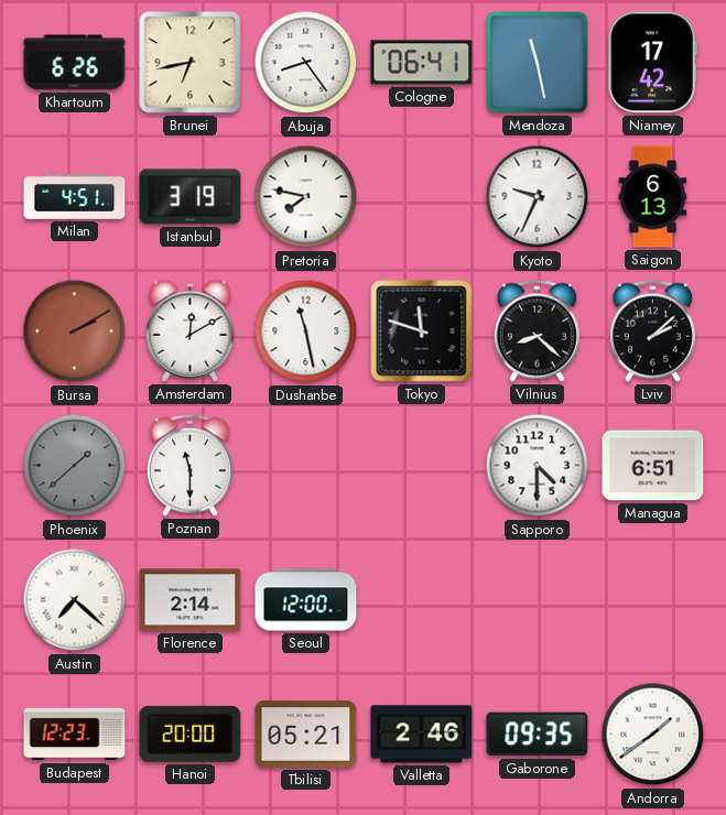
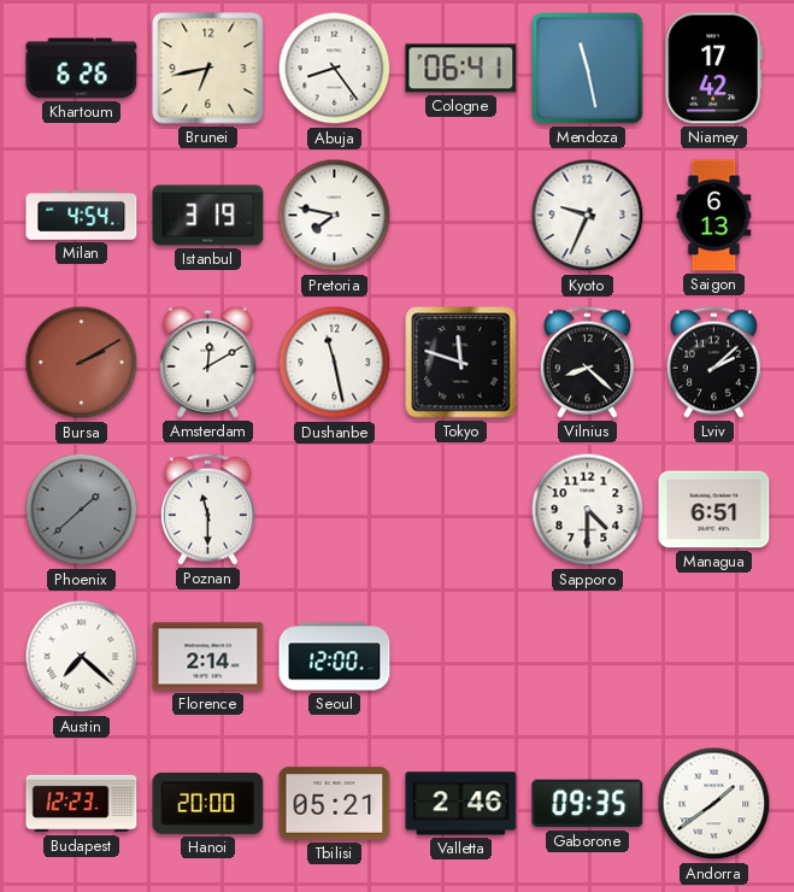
Milan: 4:51 -> 4:54 (82, 216)
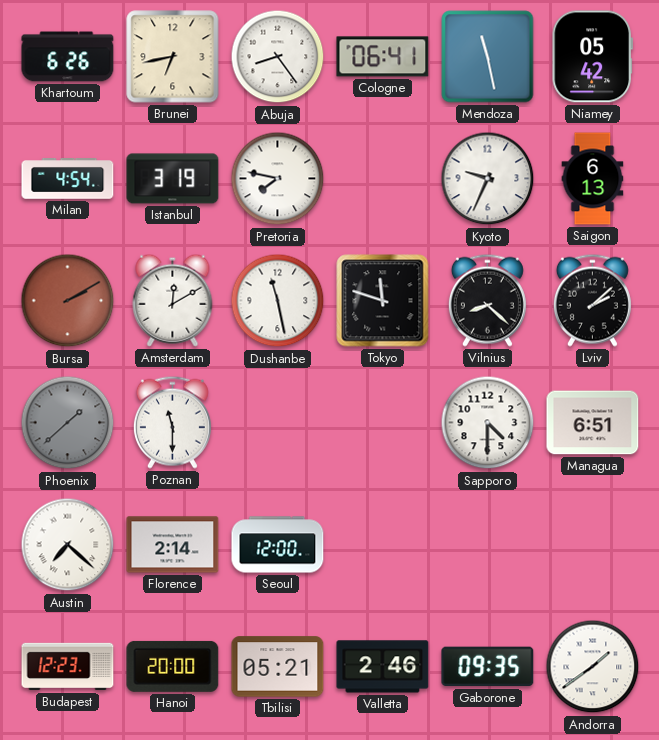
Niamey: 17:42 -> 05:42 (592, 57)
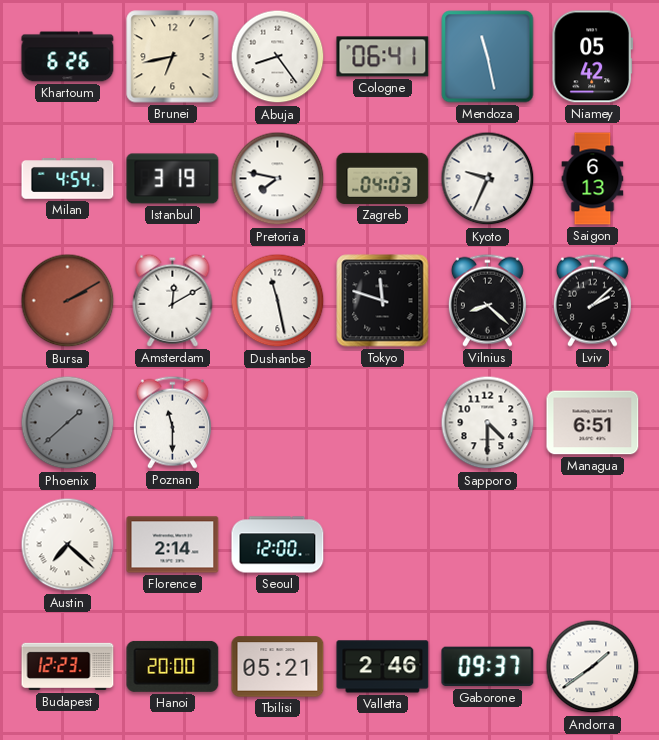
Zagreb: none -> 04:03 (383, 178)
Gaborone: 09:35 -> 09:37 (488, 667)
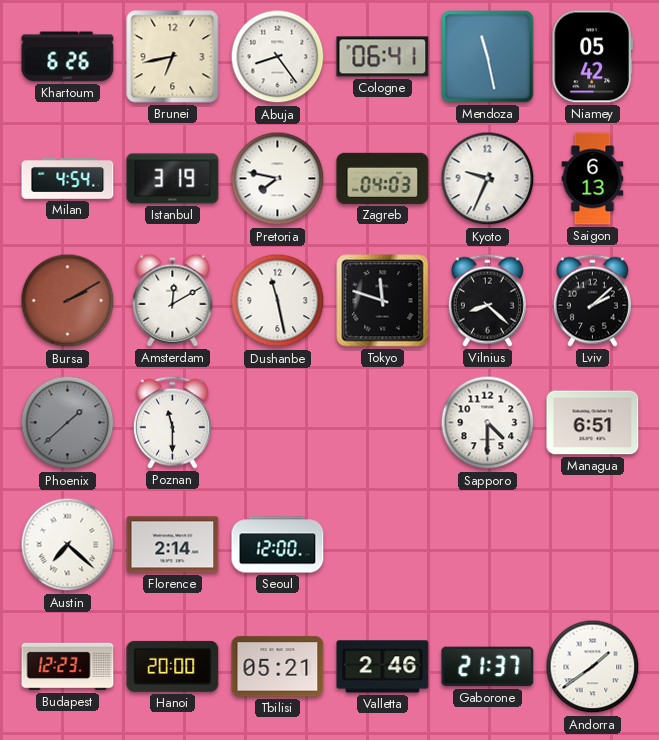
Gaborone: 09:37 -> 21:37 (488, 667)
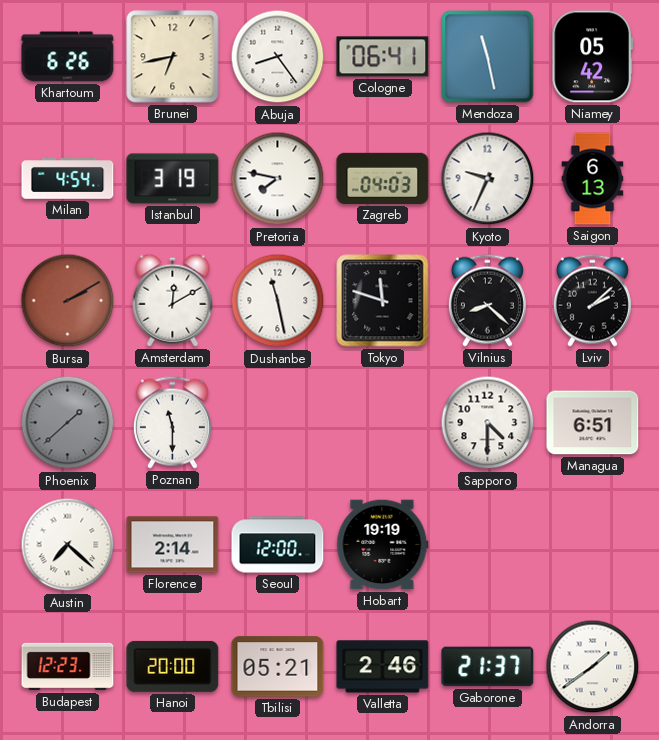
Hobart: none -> 19:19 (383, 545)
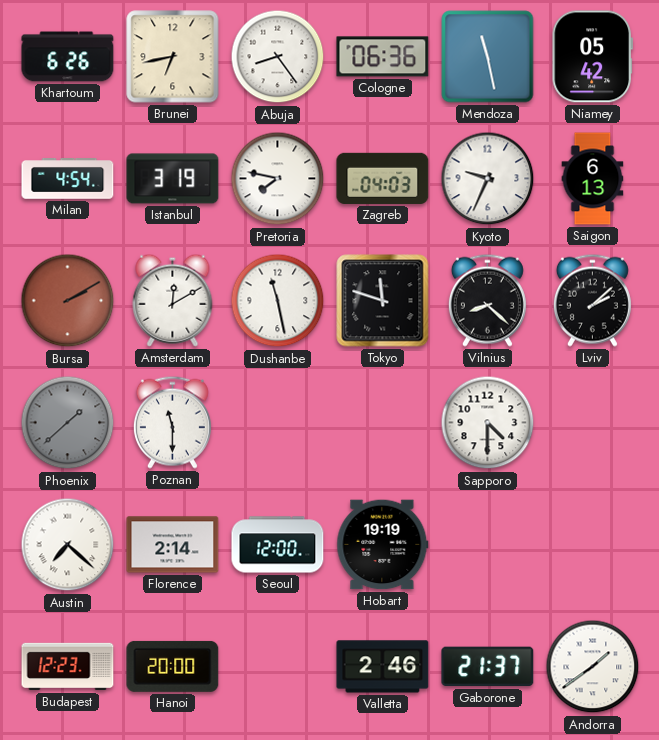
Cologne: 06:41 -> 06:36 (383, 57)
Managua: 6:51 -> none (593, 423)
Tbilisi: 05:21 -> none (278, 667)
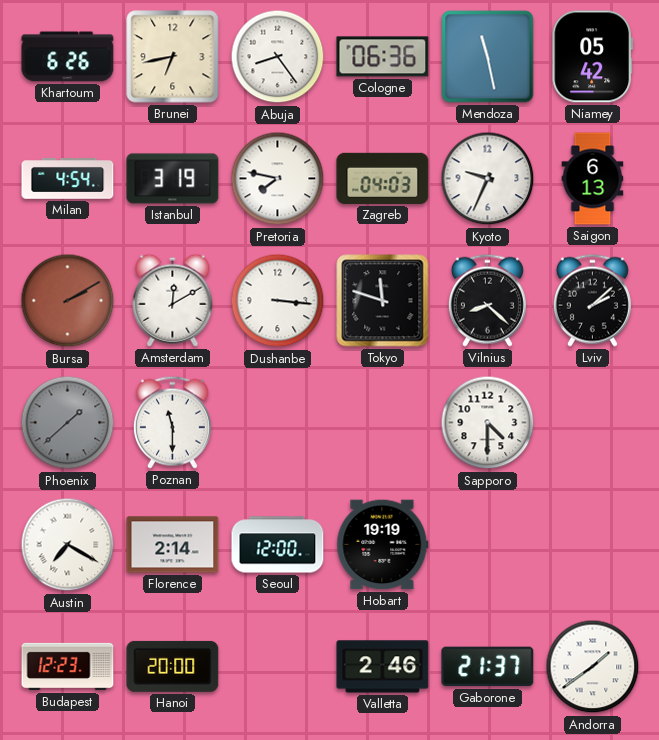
Dushanbe: 11:28 -> 3:16 (278, 301)
Austin: 7:22 -> 7:20 (68, 545)
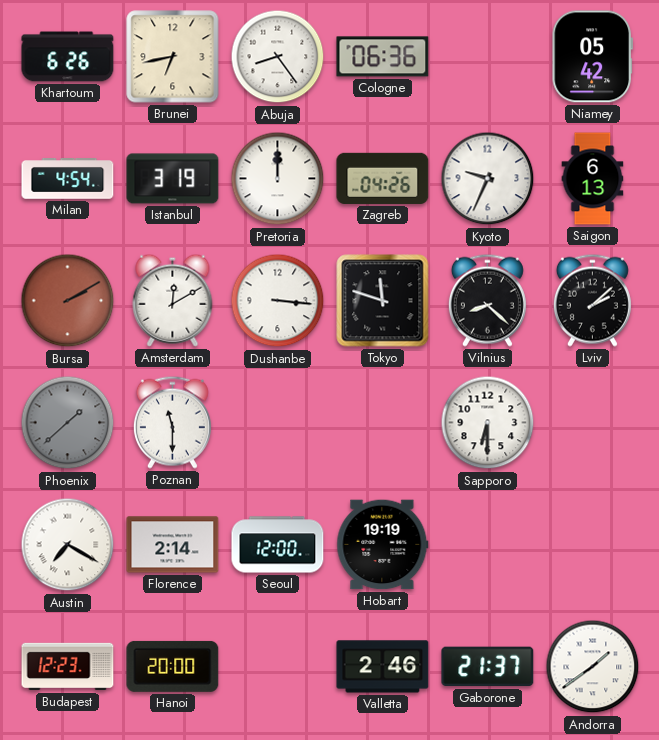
Mendoza: 11:28 -> none (488, 57)
Pretoria: 7:47 -> 12:00 (278, 179)
Zagreb: 04:03 -> 04:26 (383, 178)
Sapporo: 4:30 -> 6:30 (488, 423)
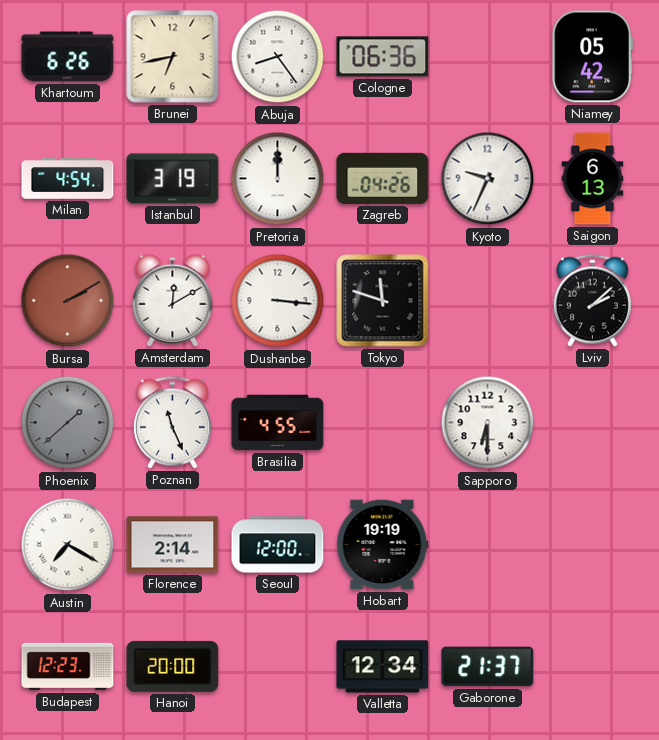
Vilnius: 8:22 -> none (487, 300)
Poznan: 11:30 -> 11:26 (172, 422)
Brasilia: none -> 4:55 (278, 423)
Valletta: 2:46 -> 12:34 (383, 667)
Andorra: 1:39 -> none (593, 667)
